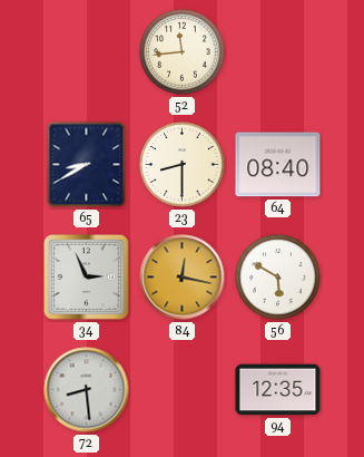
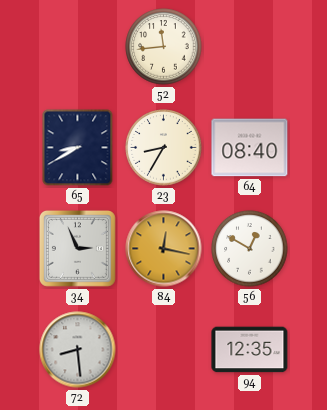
23: 8:30 -> 8:35 (164, 148)
56: 5:50 -> 12:50 (250, 249)
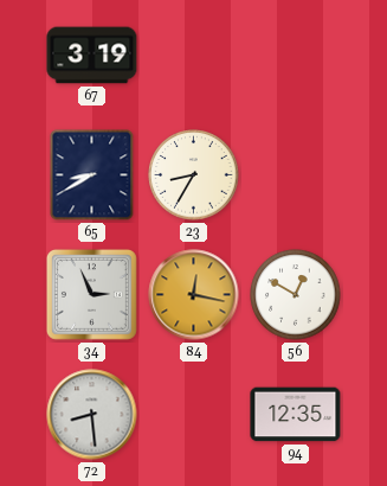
67: none -> 3:19 (92, 56)
52: 11:44 -> none (164, 47)
64: 08:40 -> none (250, 148)
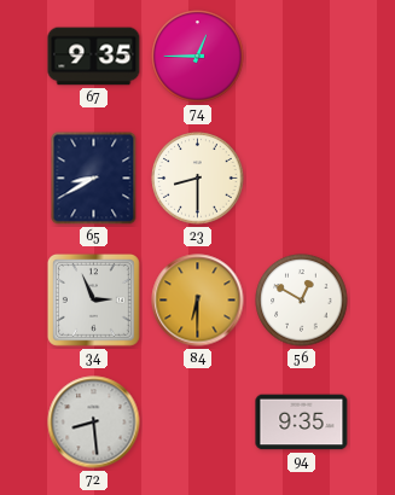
67: 3:19 -> 9:35 (94, 57)
74: none -> 12:45 (198, 57)
23: 8:35 -> 8:30 (198, 179)
84: 12:17 -> 6:30 (198, 301)
94: 12:35 -> 9:35 (302, 423)
